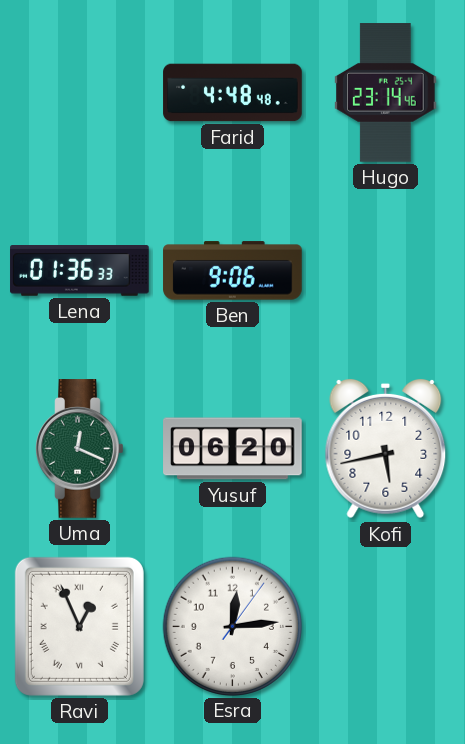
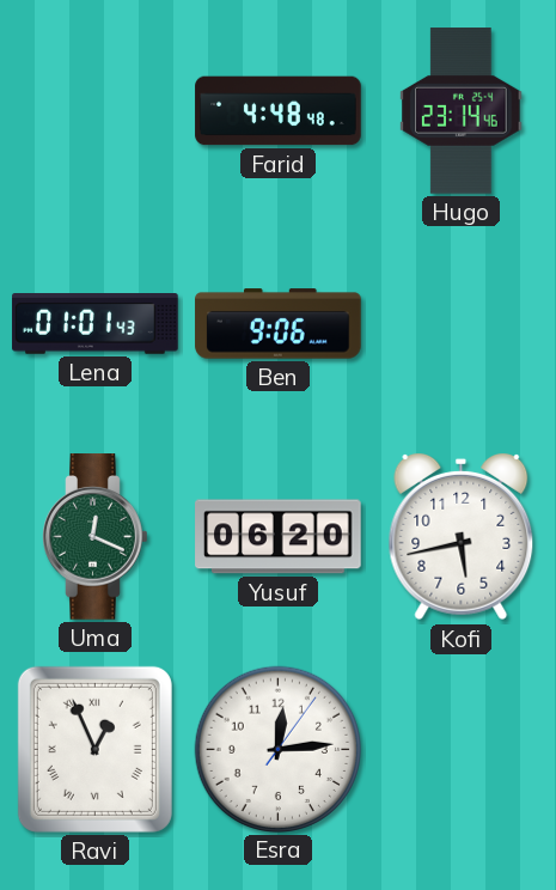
Lena: 01:36 -> 01:01 (96, 324)
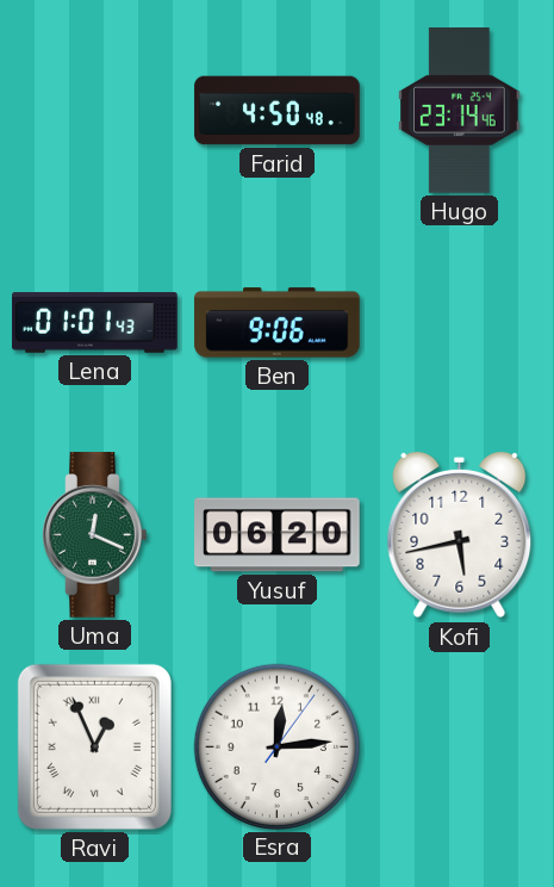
Farid: 4:48 -> 4:50 (278, 111)
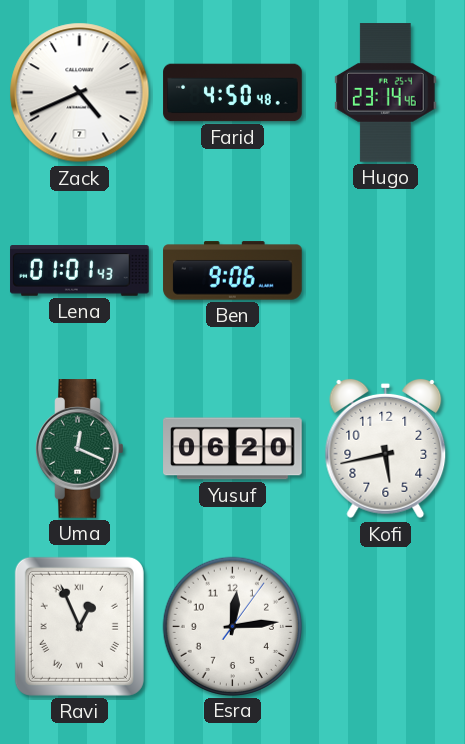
Zack: none -> 4:41 (80, 93)
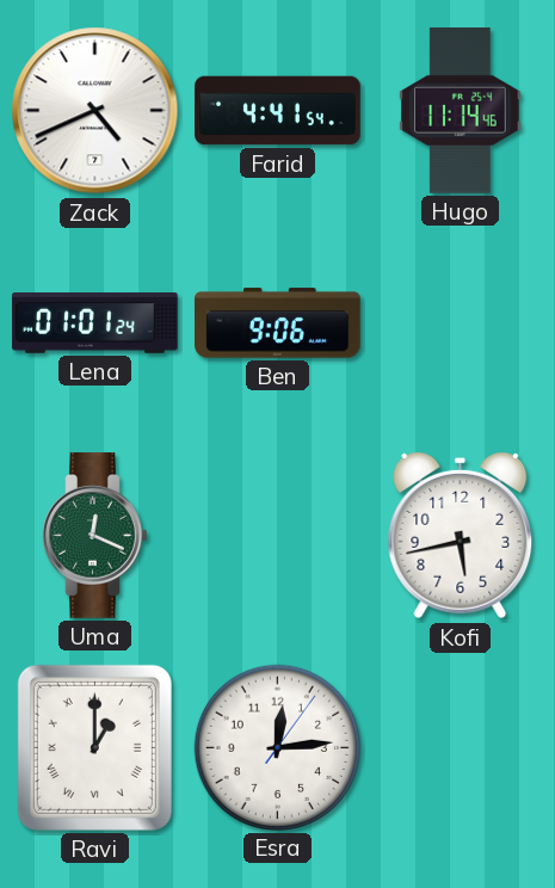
Farid: 4:50 -> 4:41 (278, 111)
Hugo: 23:14 -> 11:14 (461, 111)
Lena: 01:01:43 -> 01:01:24 (95, 323)
Yusuf: 06:20 -> none (233, 449)
Ravi: 12:56 -> 1:00 (94, 747)
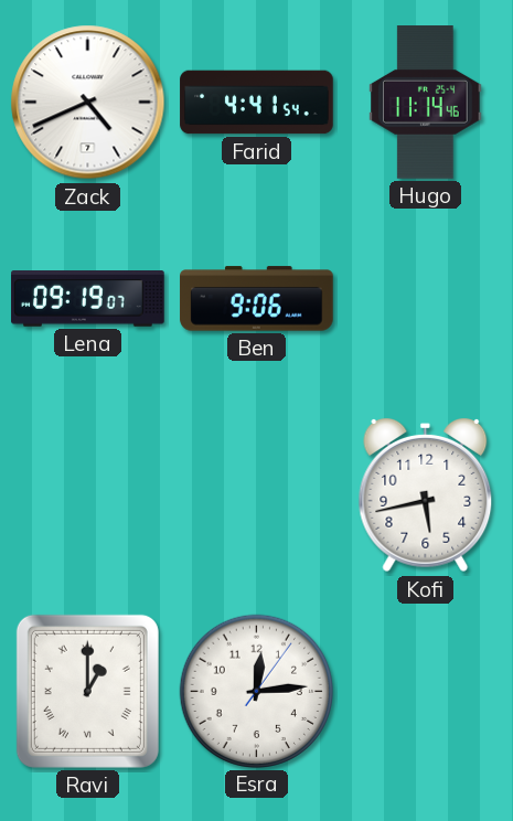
Lena: 01:01 -> 09:19 (88, 299)
Uma: 12:19 -> none (95, 536)
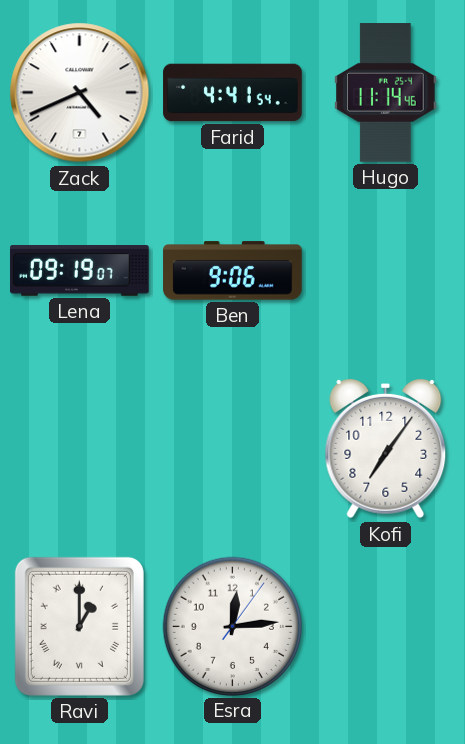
Kofi: 5:43 -> 7:06 (386, 449)
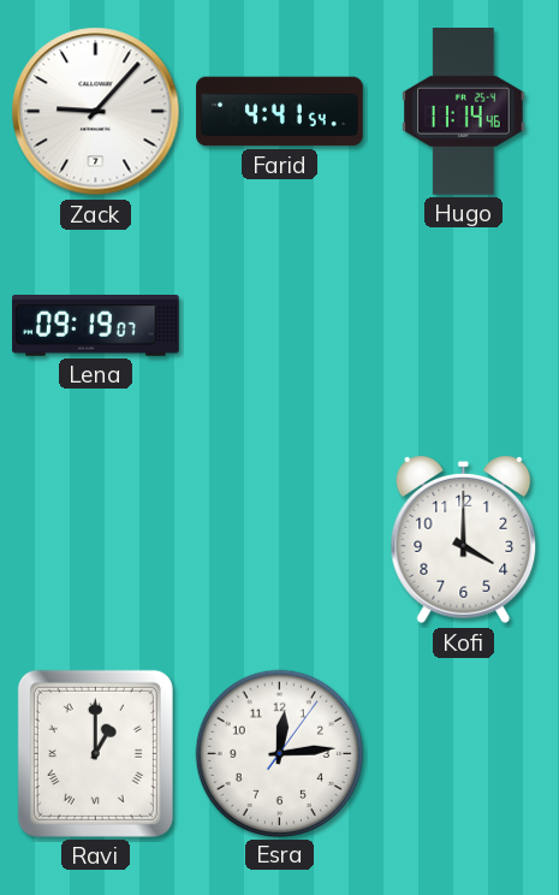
Zack: 4:41 -> 9:07 (96, 112)
Ben: 9:06 -> none (233, 271)
Kofi: 7:06 -> 4:00 (464, 540)
